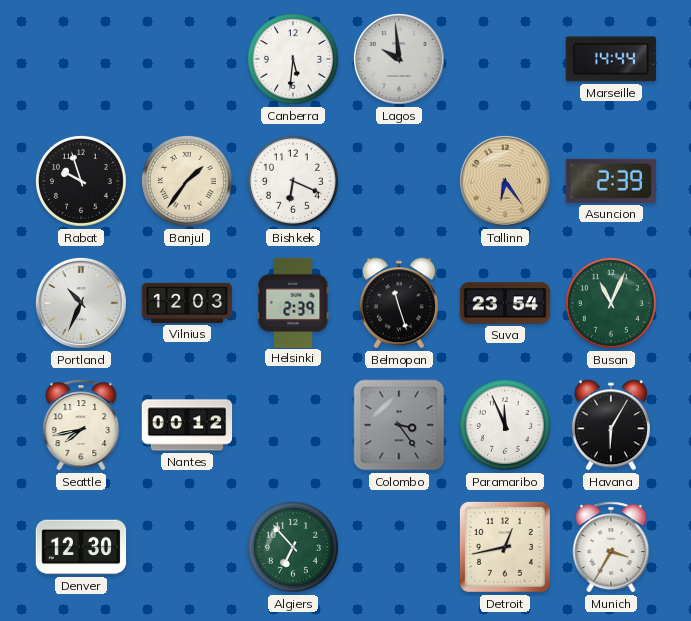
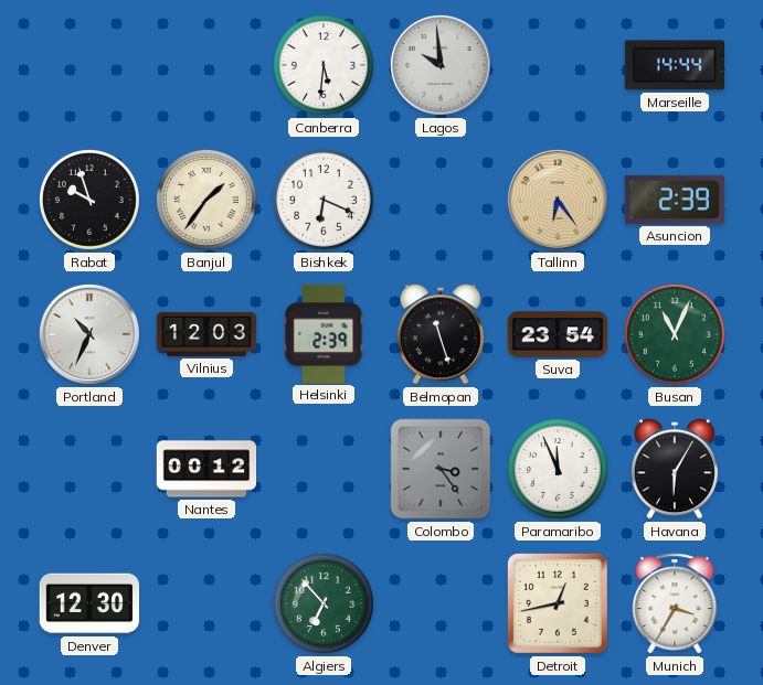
Seattle: 7:43 -> none (81, 425)
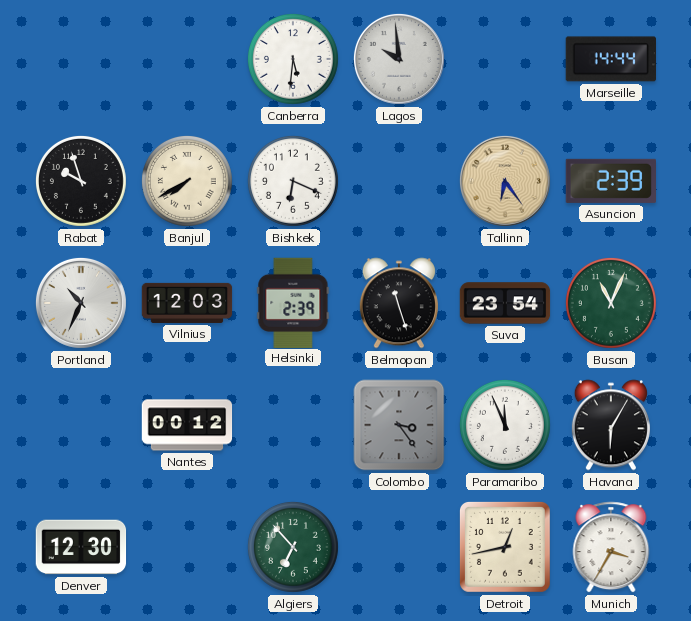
Banjul: 1:36 -> 7:40 (187, 181)
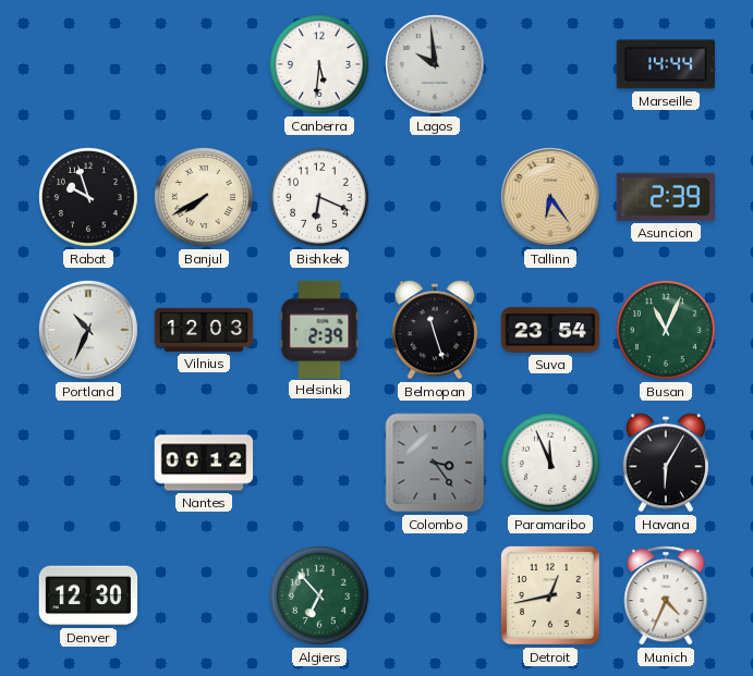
Munich: 3:35 -> 4:34 (666, 595)
